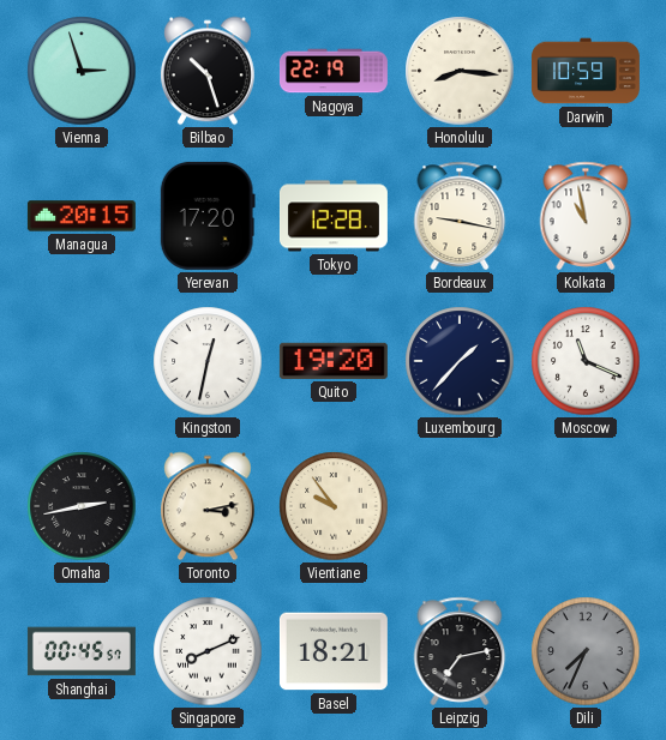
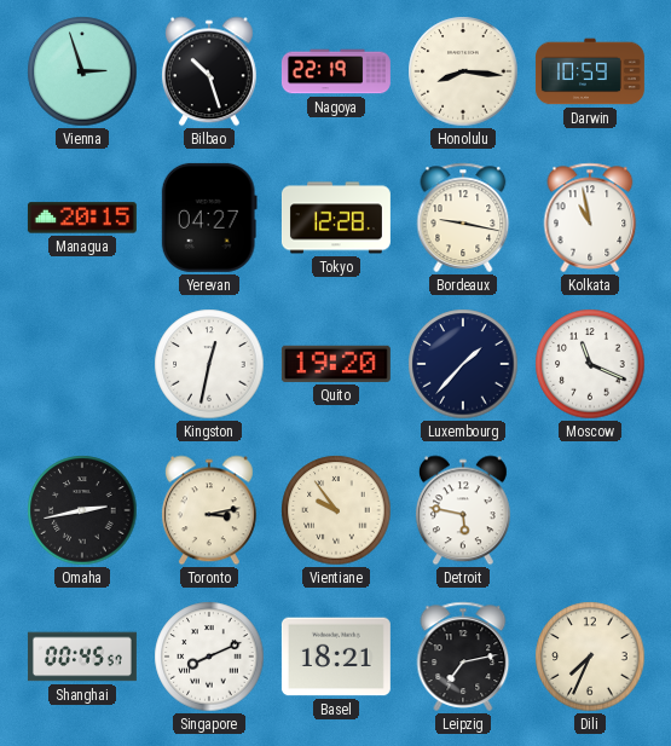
Yerevan: 17:20 -> 04:27 (209, 218)
Detroit: none -> 5:47 (463, 510)
Dili dial: grey -> cream (590, 657)
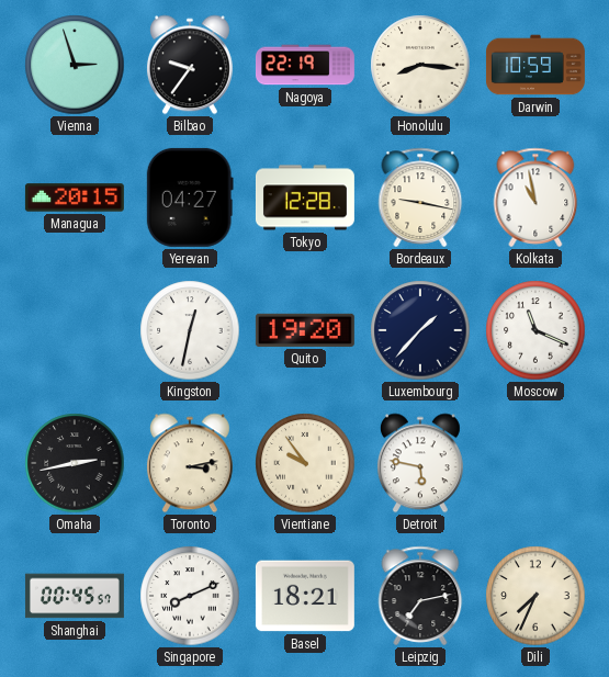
Bilbao: 10:27 -> 9:36 (190, 65)
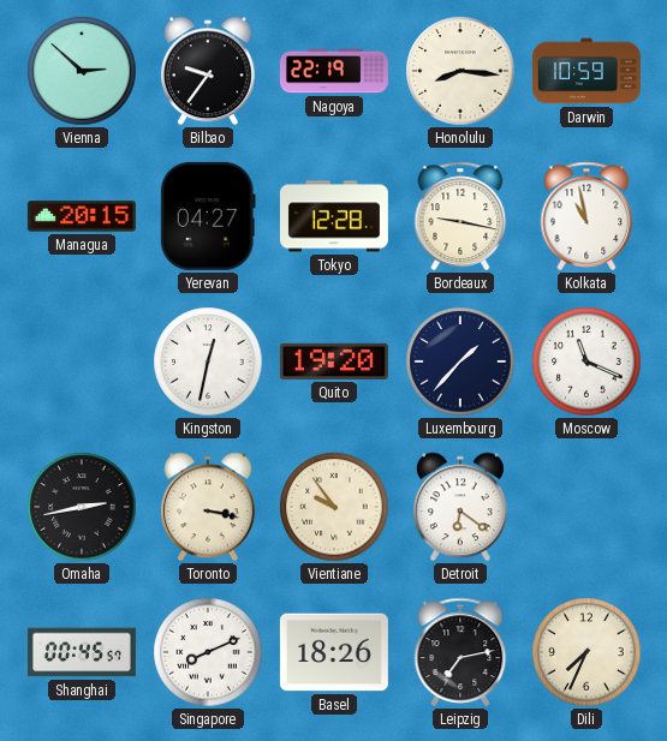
Vienna: 2:57 -> 2:52 (82, 71)
Toronto: 3:13 -> 3:17 (208, 507)
Detroit: 5:47 -> 6:21 (460, 507)
Basel: 18:21 -> 18:26 (334, 652)
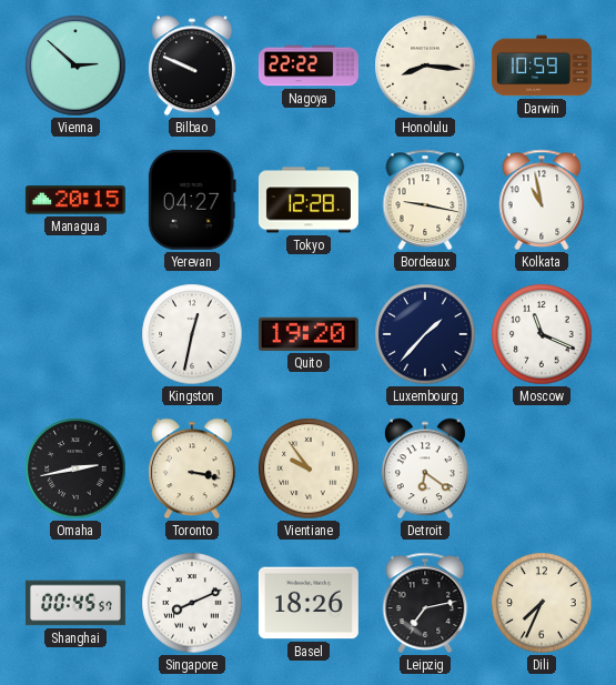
Bilbao: 9:36 -> 9:49 (192, 66)
Nagoya: 22:19 -> 22:22 (309, 66)
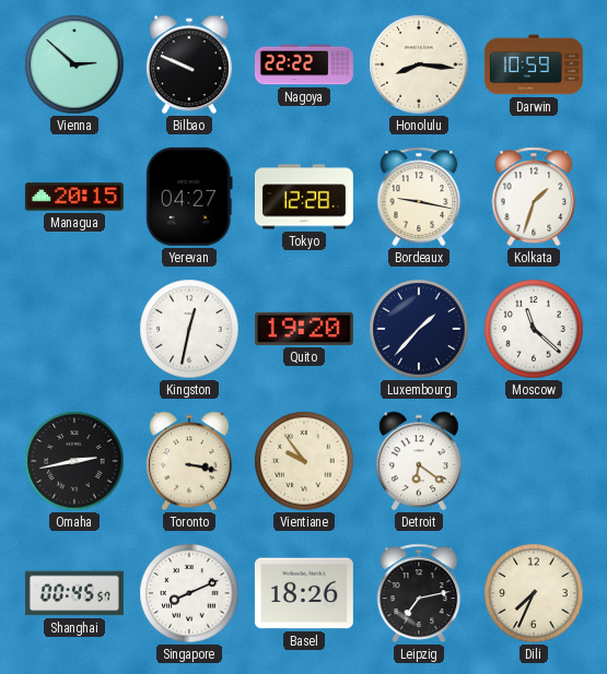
Kolkata: 10:58 -> 1:33 (534, 197)
Moscow: 11:19 -> 11:22 (534, 329)
